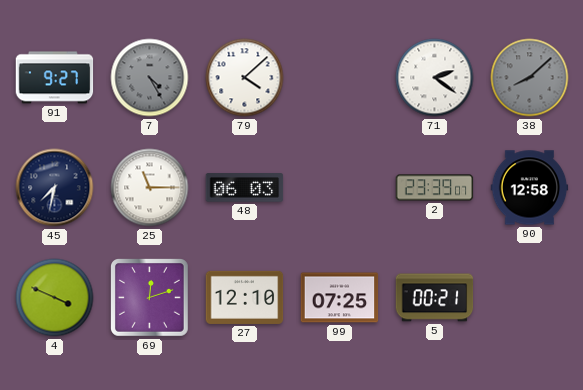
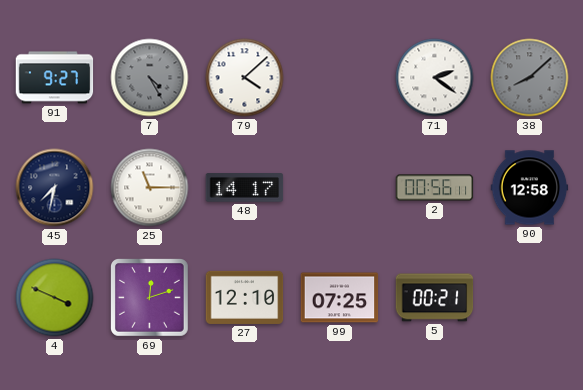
48: 06:03 -> 14:17 (245, 188)
2: 23:39 -> 00:56 (435, 188)
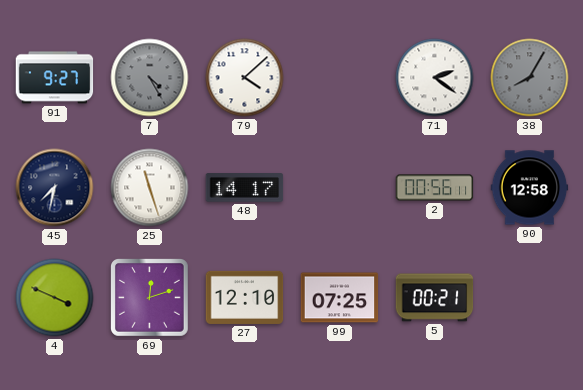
38: 8:08 -> 8:05 (530, 78)
25: 11:15 -> 11:27 (150, 188)
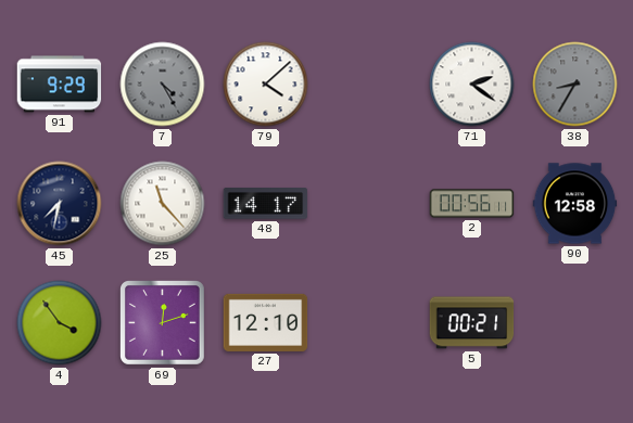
91: 9:27 -> 9:29 (60, 85)
38: 8:05 -> 8:35 (575, 85)
25: 11:27 -> 11:23 (163, 204)
4: 3:49 -> 3:54 (60, 323)
99: 07:25 -> none (340, 298)
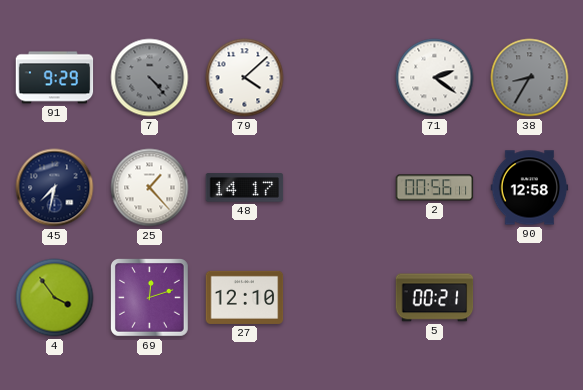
7: 4:25 -> 4:23 (150, 78)
25: 11:23 -> 1:23 (150, 188)
